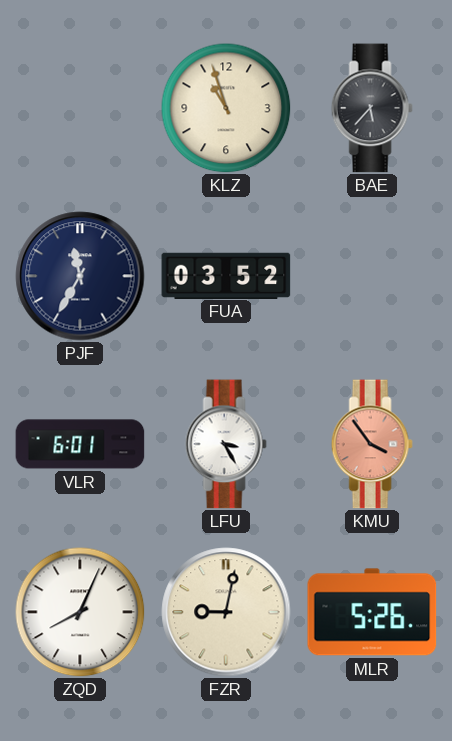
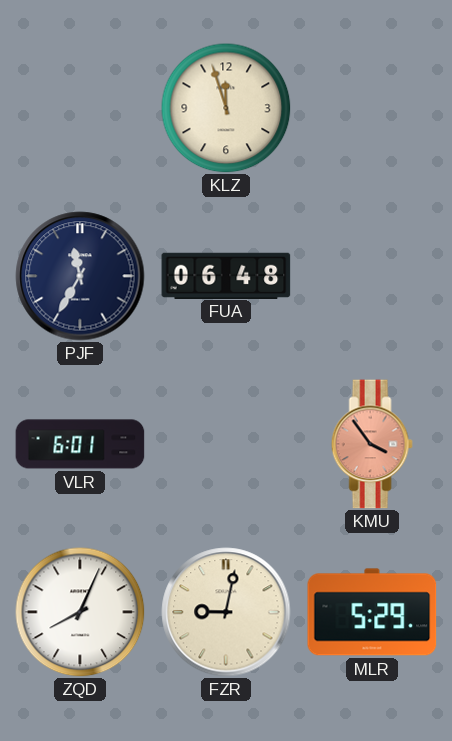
KLZ: 10:57 -> 11:57 (226, 108)
BAE: 5:37 -> none (372, 108)
FUA: 03:52 -> 06:48 (226, 275)
LFU: 3:25 -> none (226, 444)
MLR: 5:26 -> 5:29 (372, 612)
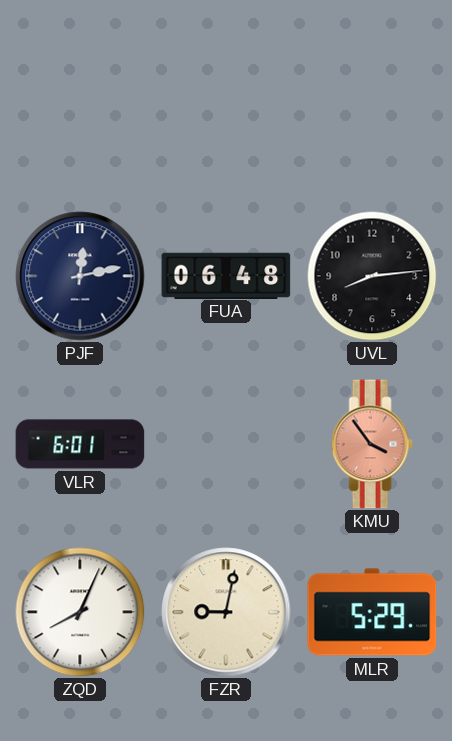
KLZ: 11:57 -> none (226, 108)
PJF: 11:35 -> 12:13 (80, 276)
UVL: none -> 8:14 (372, 276)
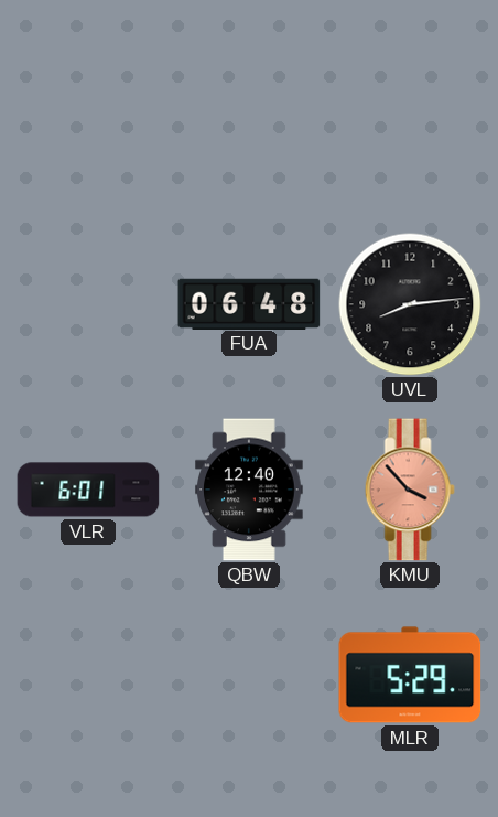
PJF: 12:13 -> none (80, 276)
QBW: none -> 12:40 (249, 490)
KMU: 3:54 -> 3:53 (410, 490)
ZQD: 8:04 -> none (80, 612)
FZR: 9:02 -> none (226, 612)
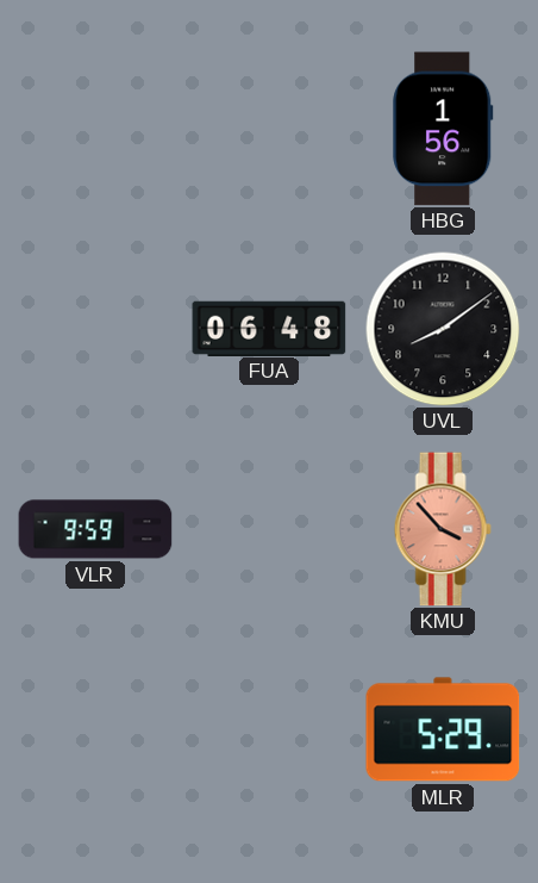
HBG: none -> 1:56 (443, 129)
UVL: 8:14 -> 8:09 (443, 329)
VLR: 6:01 -> 9:59 (95, 529)
QBW: 12:40 -> none (249, 490)
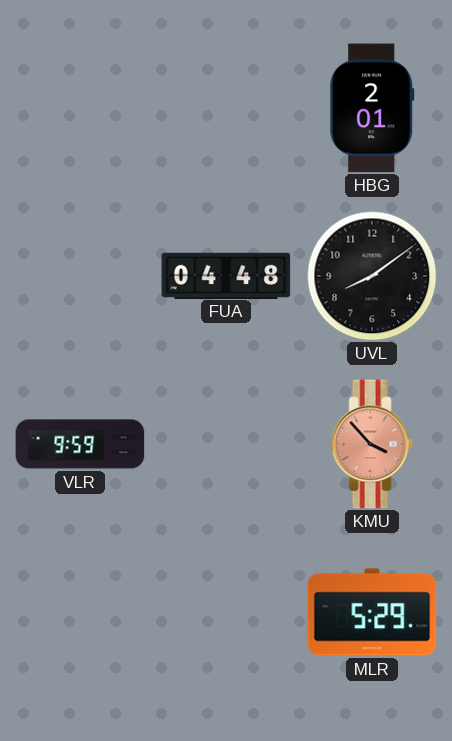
HBG: 1:56 -> 2:01 (372, 108)
FUA: 06:48 -> 04:48 (226, 275)
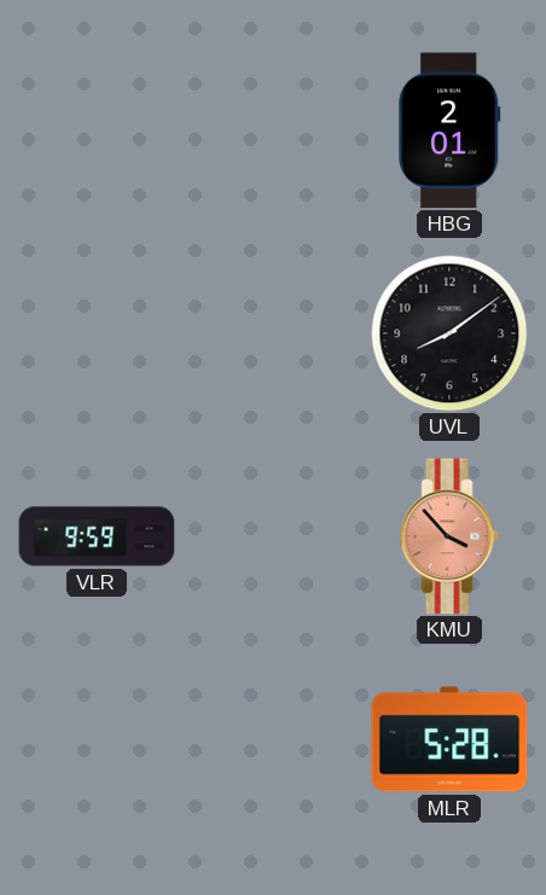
FUA: 04:48 -> none (226, 275)
MLR: 5:29 -> 5:28 (449, 739)
